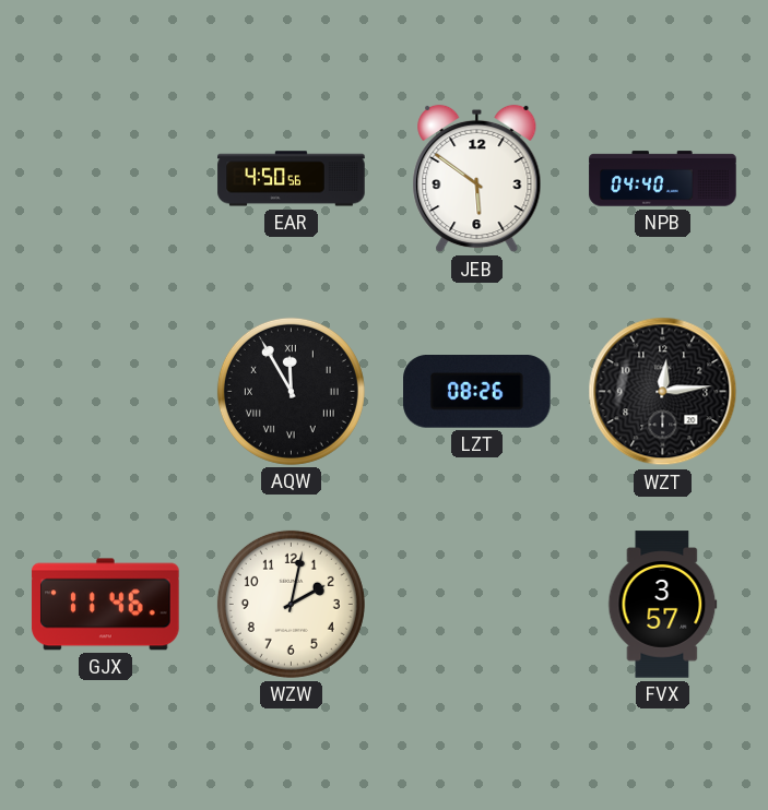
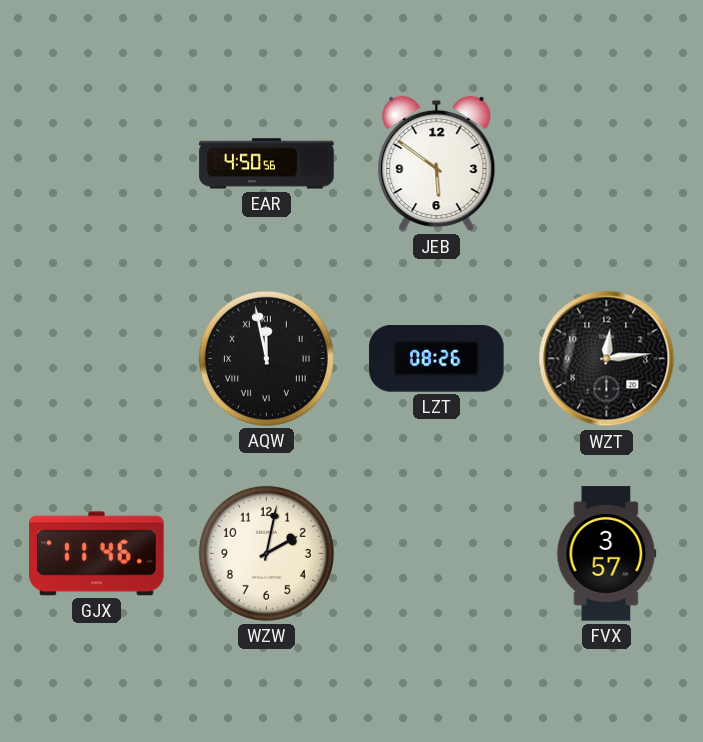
NPB: 04:40 -> none (663, 179)
AQW: 11:55 -> 11:58 (266, 358)
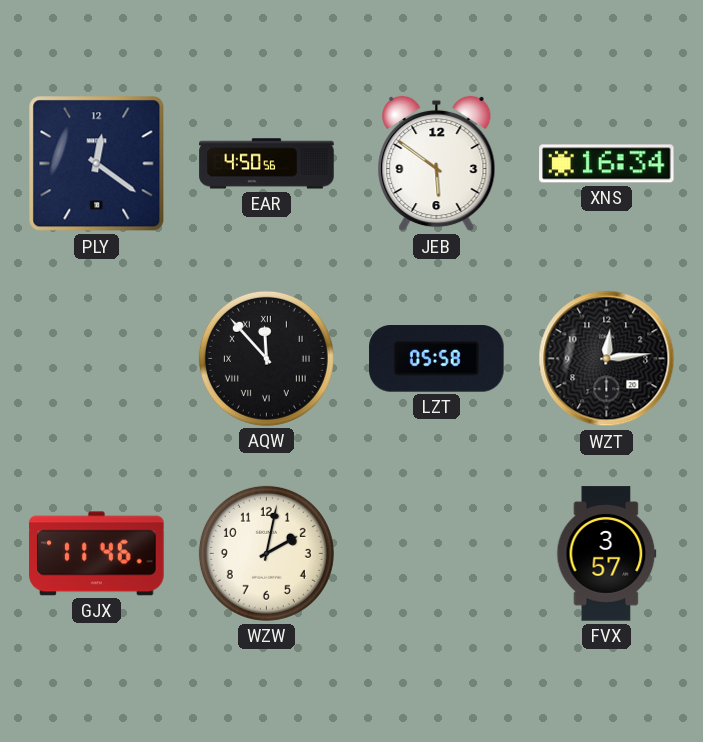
PLY: none -> 12:21 (97, 164)
XNS: none -> 16:34 (607, 164)
AQW: 11:58 -> 11:53 (266, 358)
LZT: 08:26 -> 05:58 (437, 359)
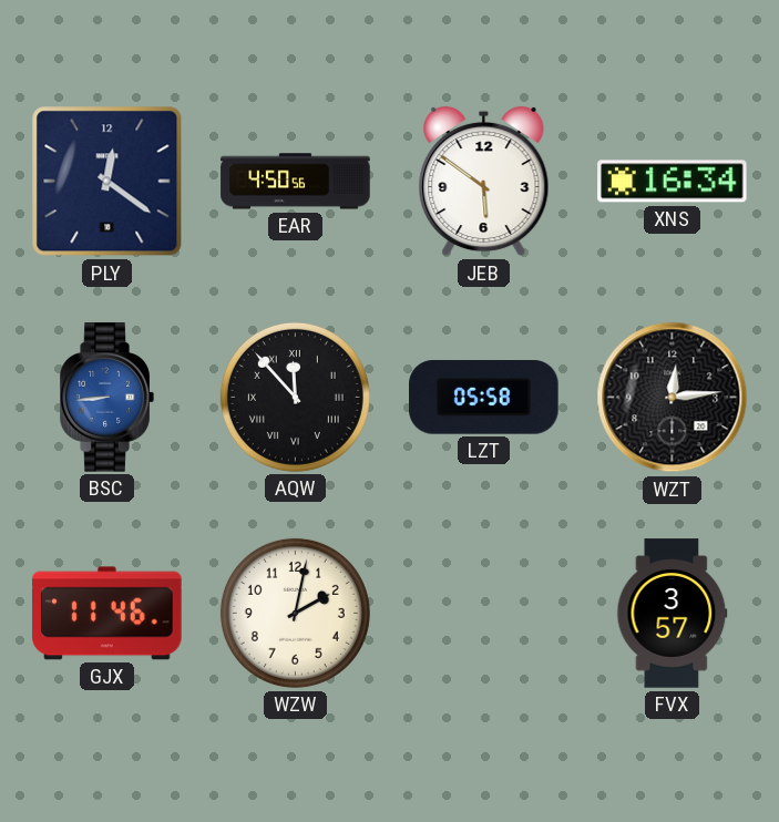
BSC: none -> 8:44 (106, 398)
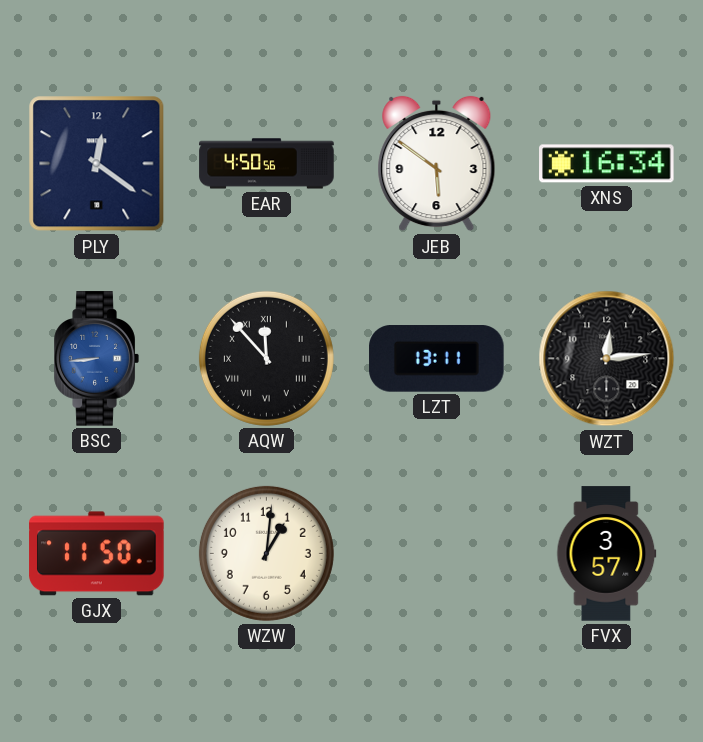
LZT: 05:58 -> 13:11 (437, 359)
GJX: 11:46 -> 11:50 (97, 554)
WZW: 2:02 -> 1:01 (266, 553)
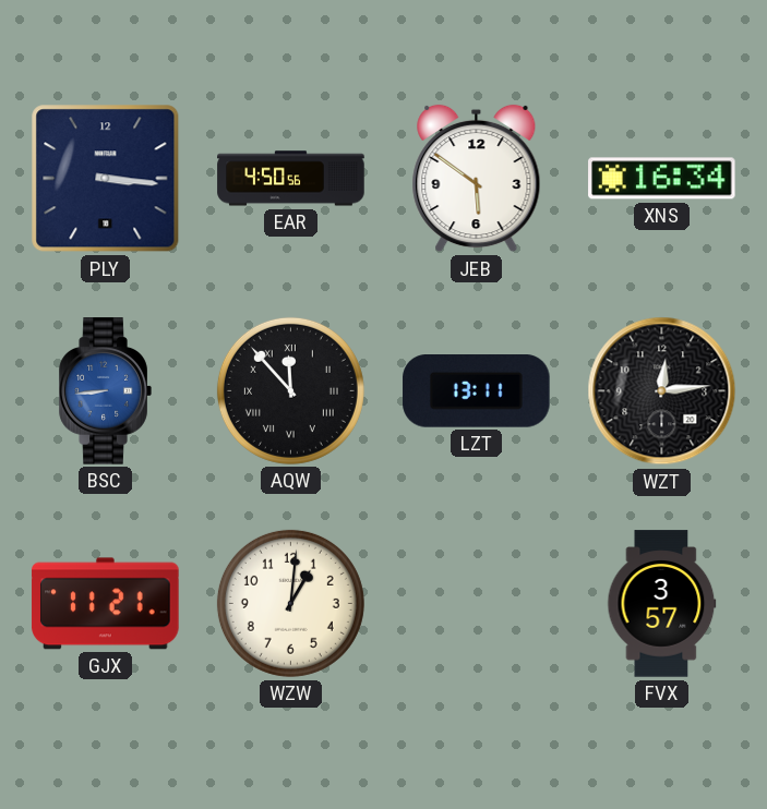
PLY: 12:21 -> 3:16 (106, 179)
GJX: 11:50 -> 11:21 (106, 604)
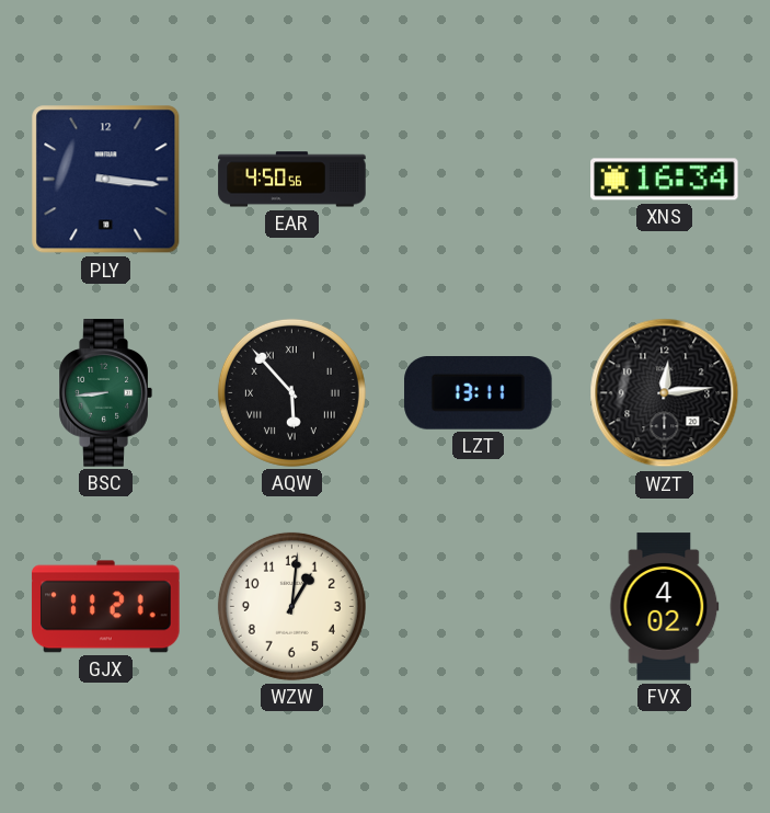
JEB: 5:51 -> none (477, 179)
BSC dial: blue -> green (105, 393)
AQW: 11:53 -> 5:53 (291, 392)
FVX: 3:57 -> 4:02 (665, 607)
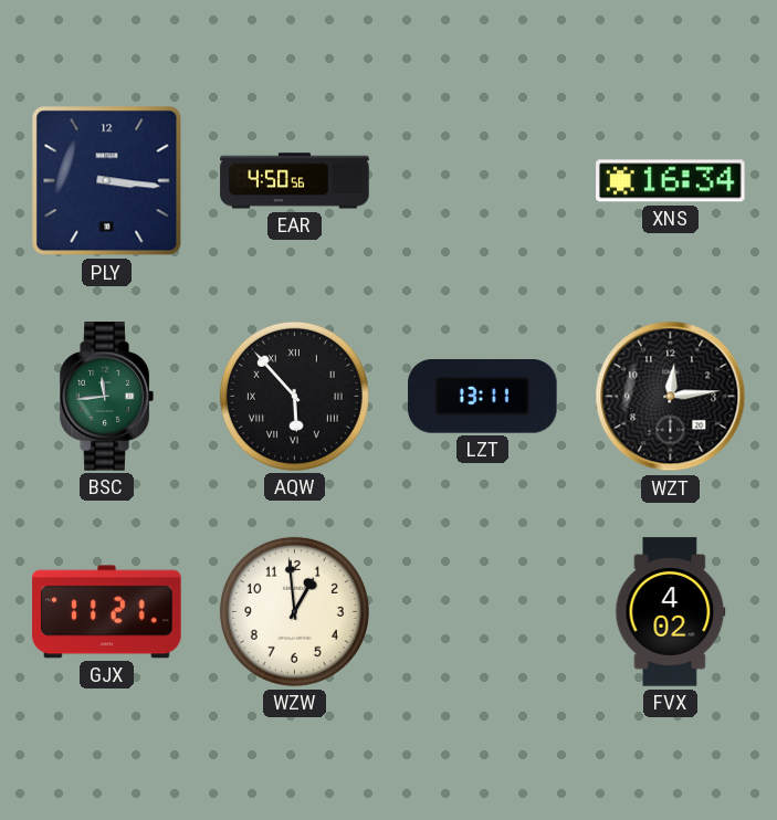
BSC: 8:44 -> 11:44 (106, 397)
WZW: 1:01 -> 12:59 (294, 611)
